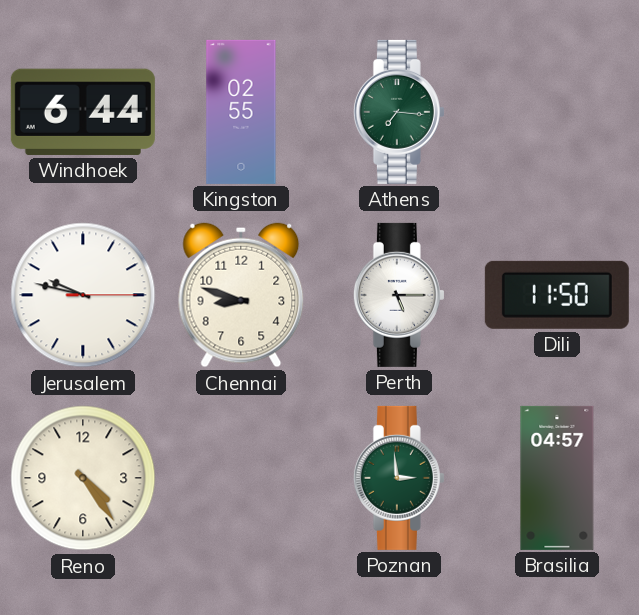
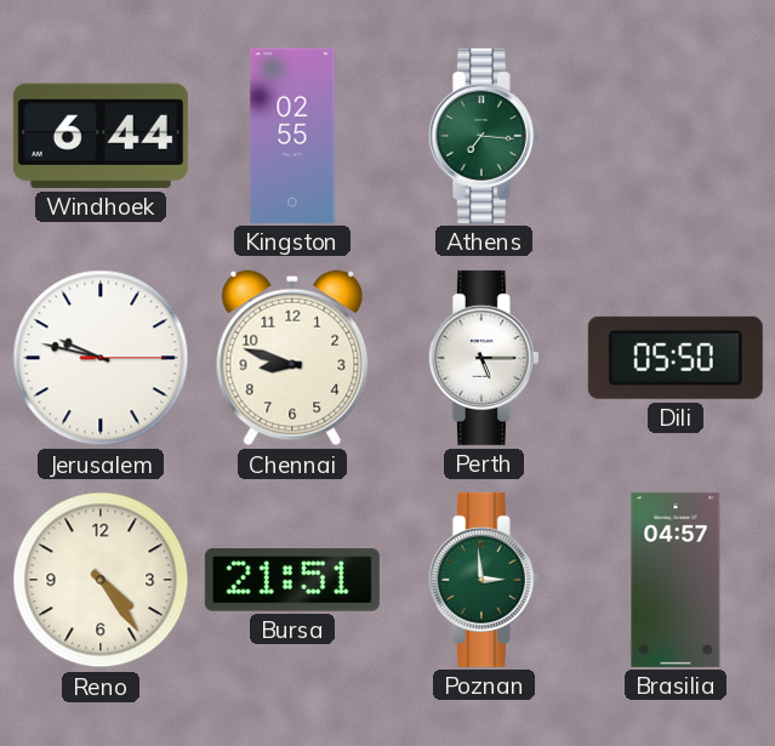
Dili: 11:50 -> 05:50 (676, 358)
Bursa: none -> 21:51 (292, 581)
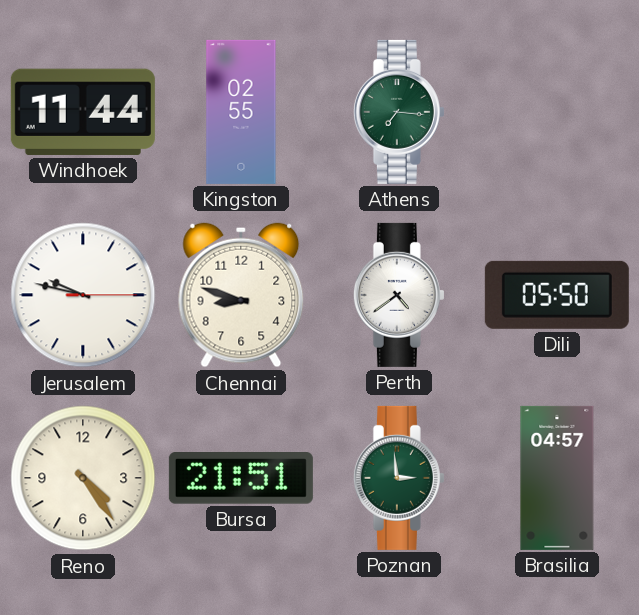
Windhoek: 6:44 -> 11:44 (83, 112)
Perth: 5:15 -> 4:39 (399, 295)
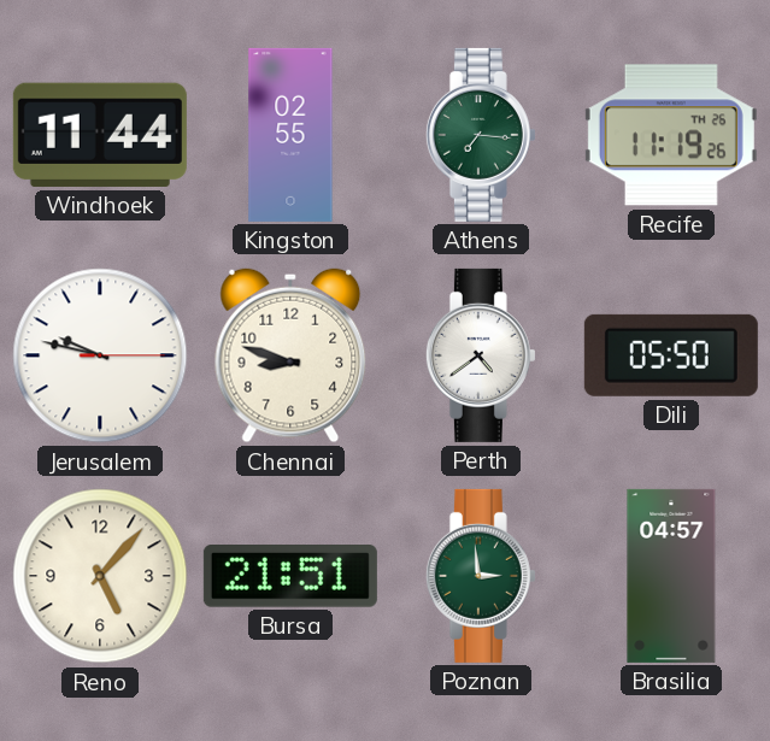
Recife: none -> 11:19 (671, 135)
Reno: 4:24 -> 5:07 (100, 576)
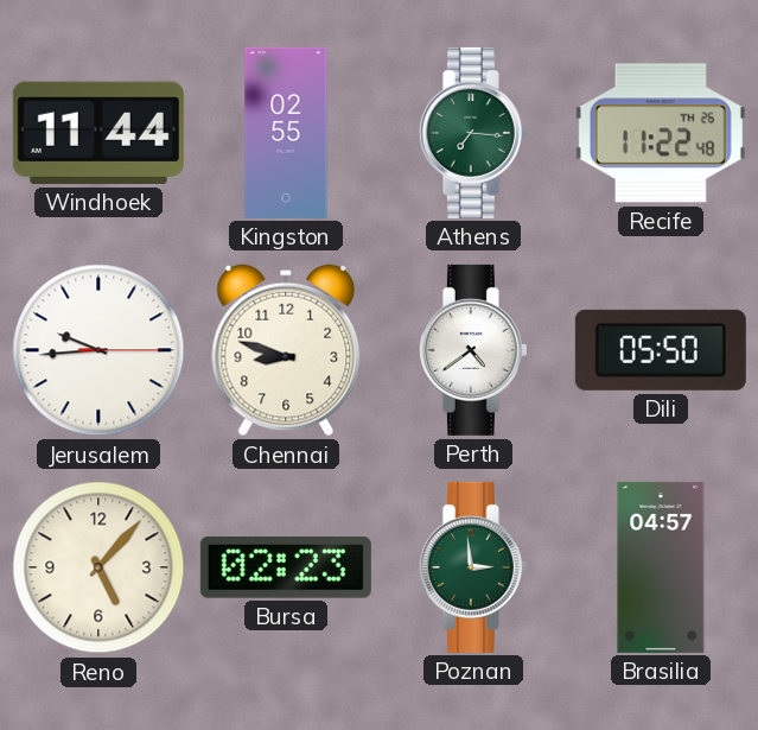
Recife: 11:19 -> 11:22 (661, 133)
Jerusalem: 9:47 -> 9:44 (98, 350)
Bursa: 21:51 -> 02:23 (286, 569)
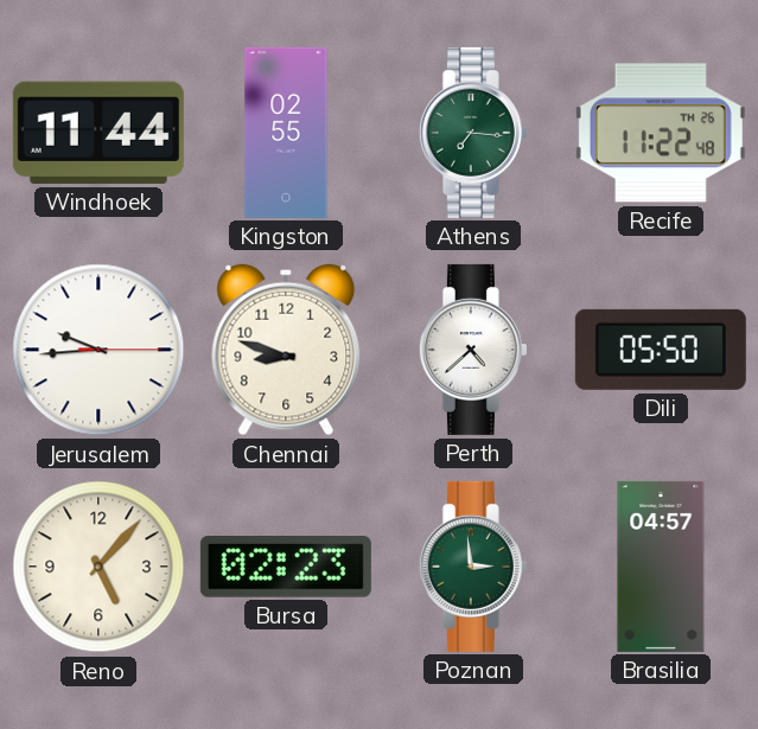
Perth: 4:39 -> 4:38 (473, 350)
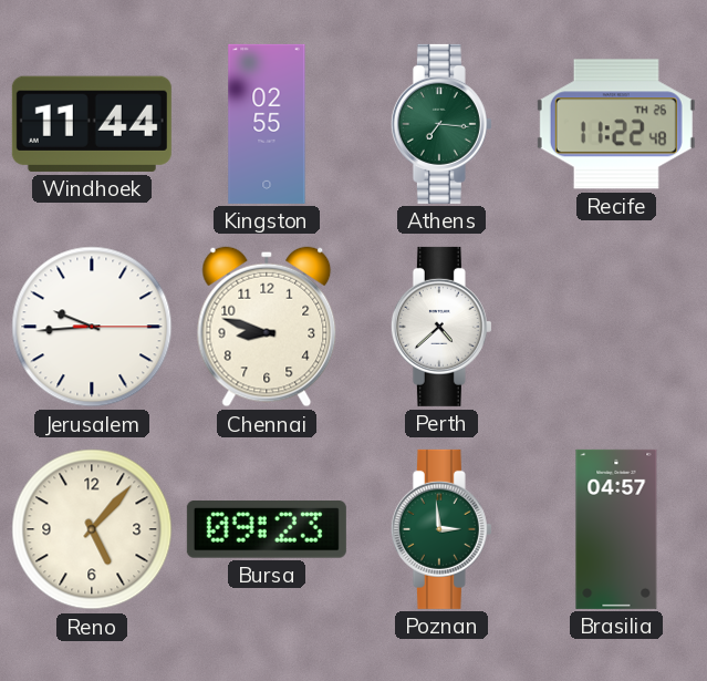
Dili: 05:50 -> none (661, 350)
Bursa: 02:23 -> 09:23 (267, 530)
